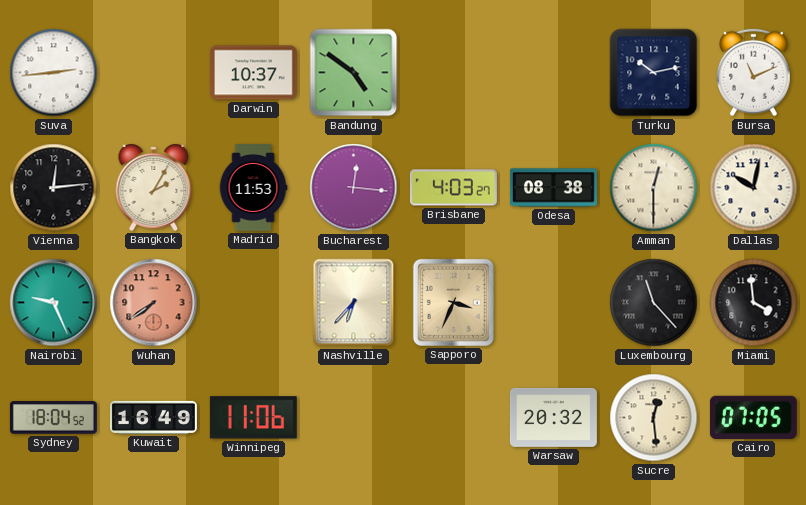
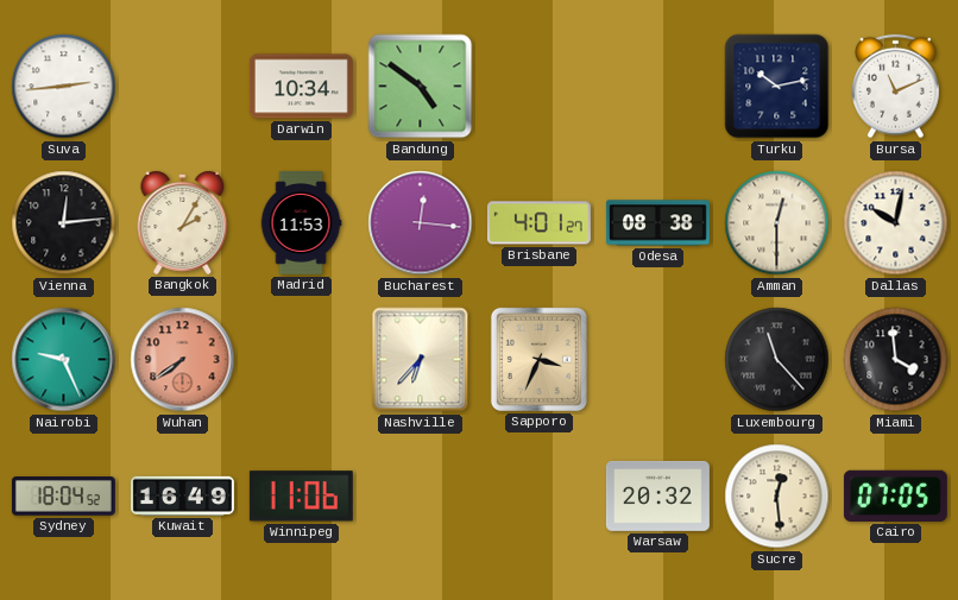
Darwin: 10:37 -> 10:34 (301, 87)
Brisbane: 4:03 -> 4:01 (538, 223)
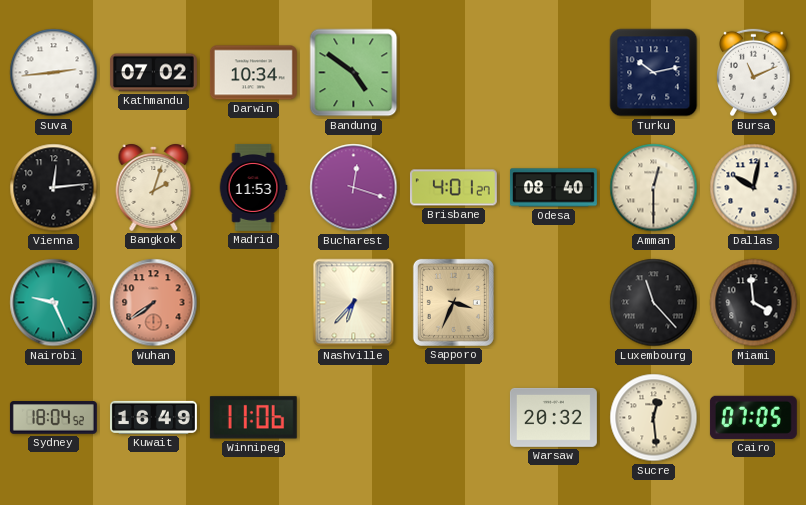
Kathmandu: none -> 07:02 (153, 73)
Bangkok: 2:05 -> 2:03 (154, 187)
Bucharest: 12:16 -> 12:18 (354, 188)
Odesa: 08:38 -> 08:40 (553, 188)
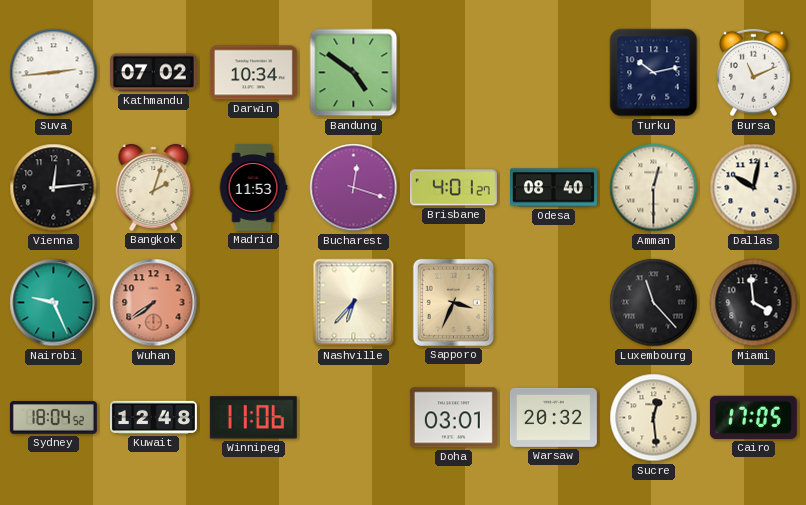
Kuwait: 16:49 -> 12:48 (153, 417)
Doha: none -> 03:01 (453, 418)
Cairo: 07:05 -> 17:05 (753, 417)
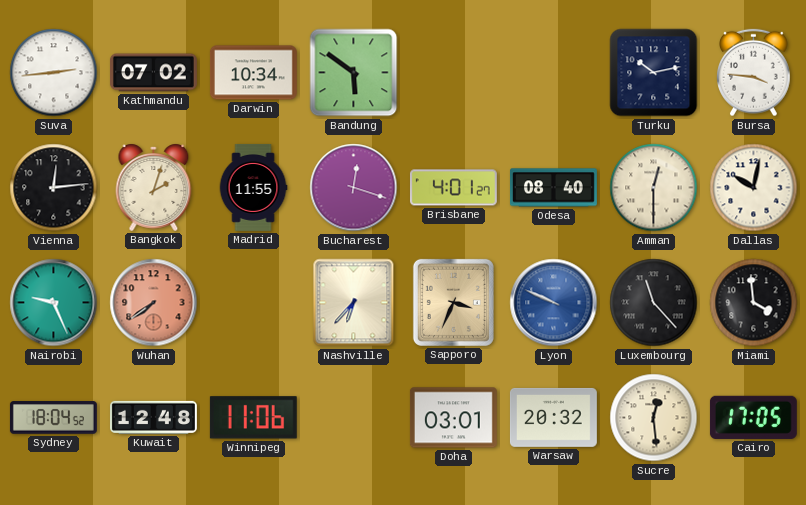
Bandung: 4:51 -> 5:51 (354, 73)
Bursa: 11:11 -> 3:46 (754, 73)
Madrid: 11:53 -> 11:55 (253, 187)
Lyon: none -> 9:49 (554, 303)
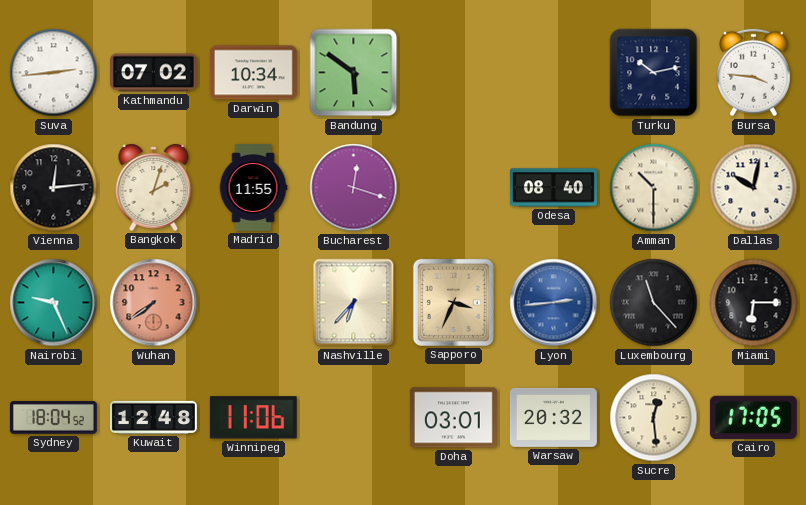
Brisbane: 4:01 -> none (453, 188)
Amman: 12:30 -> 10:30 (654, 188)
Lyon: 9:49 -> 2:44 (554, 303)
Miami: 3:59 -> 6:15 (754, 303)
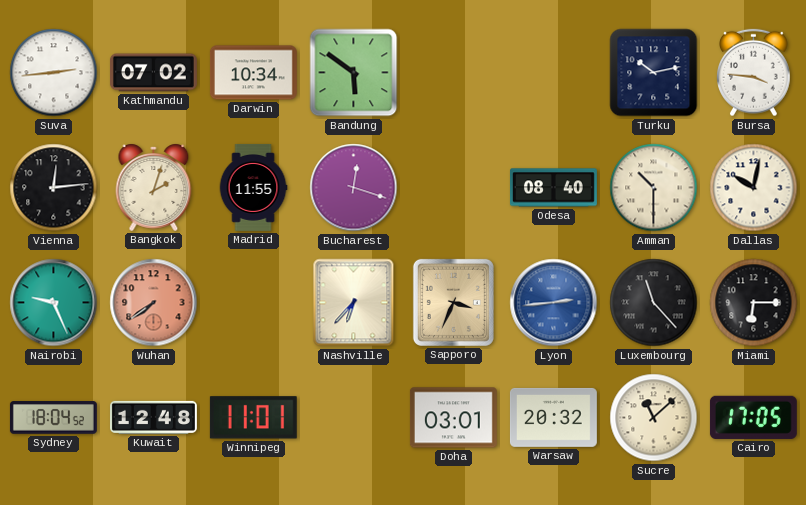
Winnipeg: 11:06 -> 11:01 (253, 418)
Sucre: 12:29 -> 11:08 (654, 418)
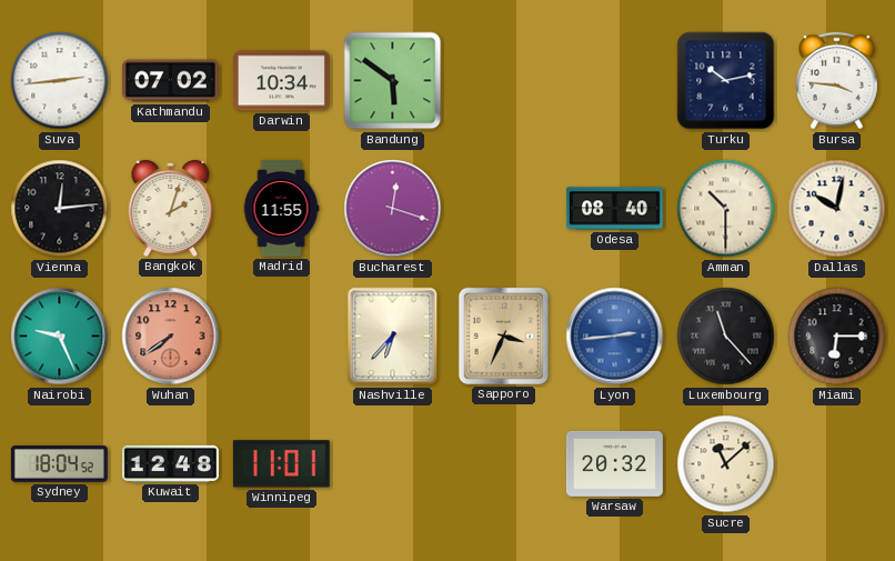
Doha: 03:01 -> none (453, 418)
Cairo: 17:05 -> none (753, 417)
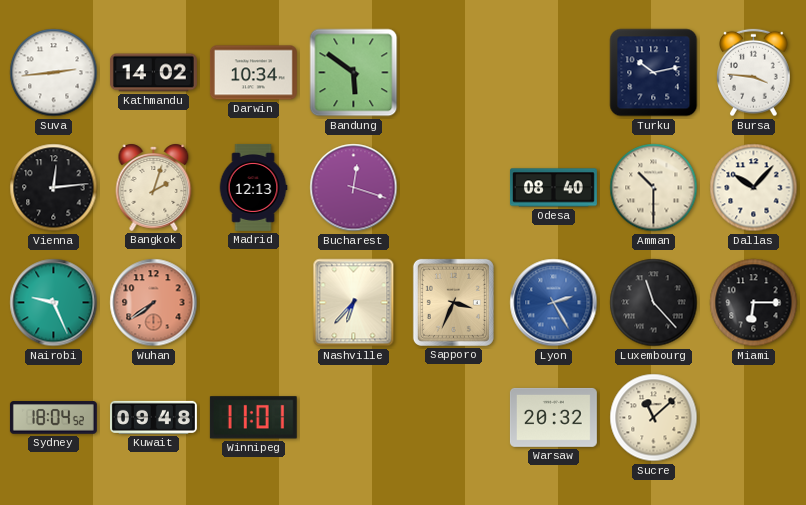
Kathmandu: 07:02 -> 14:02 (153, 73)
Madrid: 11:55 -> 12:13 (253, 187)
Dallas: 10:02 -> 10:07 (754, 188)
Lyon: 2:44 -> 2:25 (554, 303)
Kuwait: 12:48 -> 09:48 (153, 417)
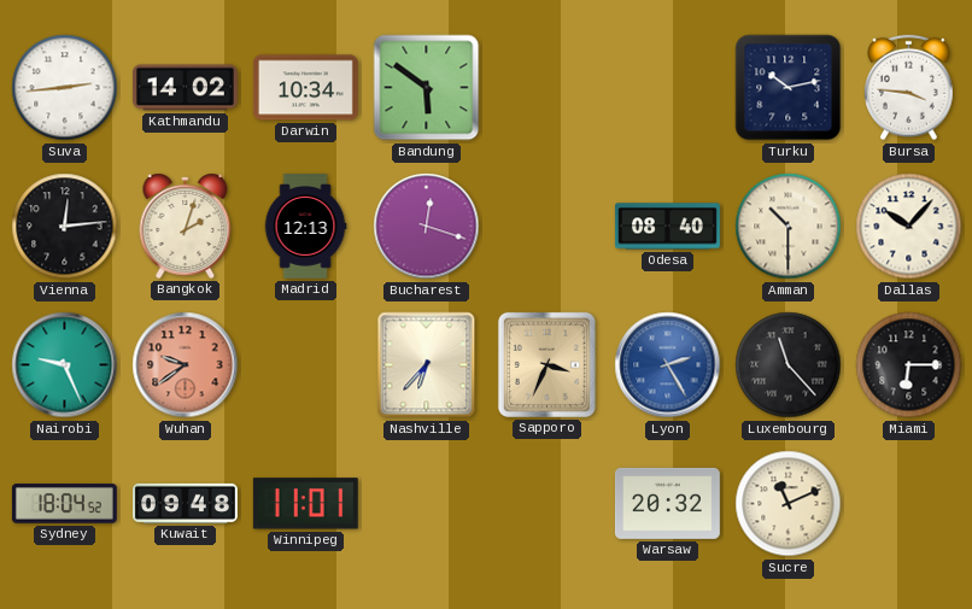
Wuhan: 7:39 -> 9:39 (186, 365)
Sucre: 11:08 -> 11:11 (789, 504)
